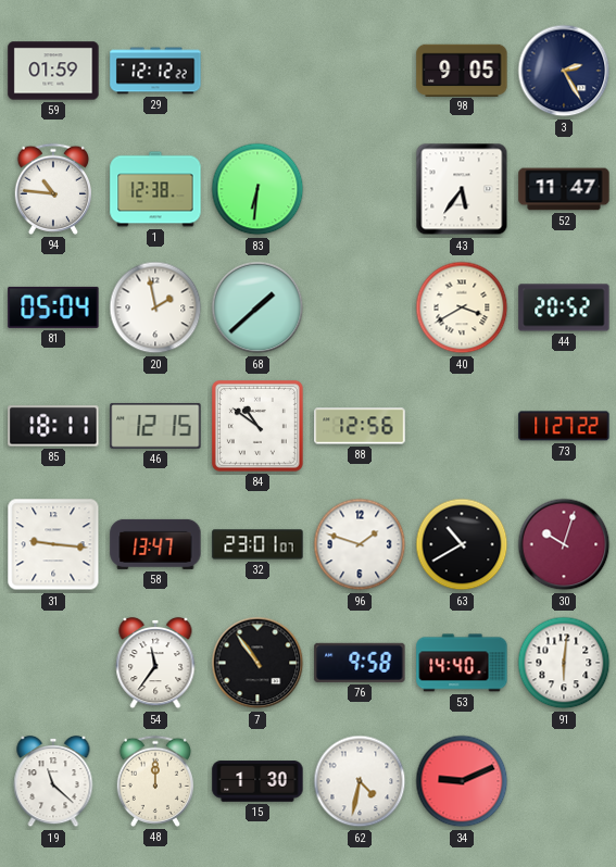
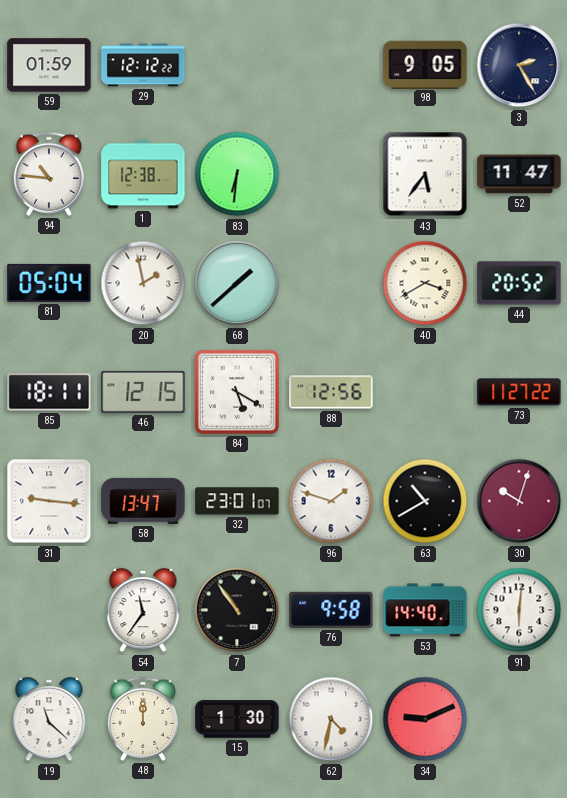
84: 10:51 -> 5:20 (237, 392)
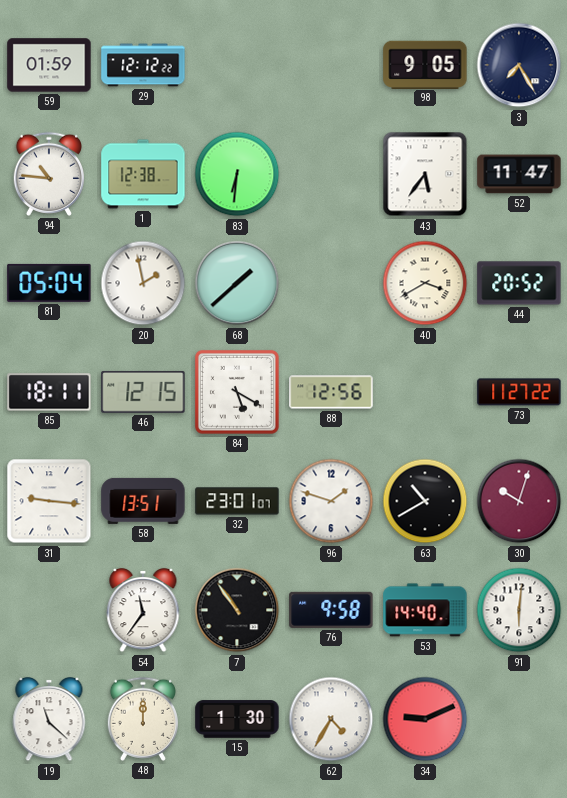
3: 2:25 -> 7:25 (519, 65)
58: 13:47 -> 13:51 (143, 501)
62: 4:32 -> 4:35 (331, 719)
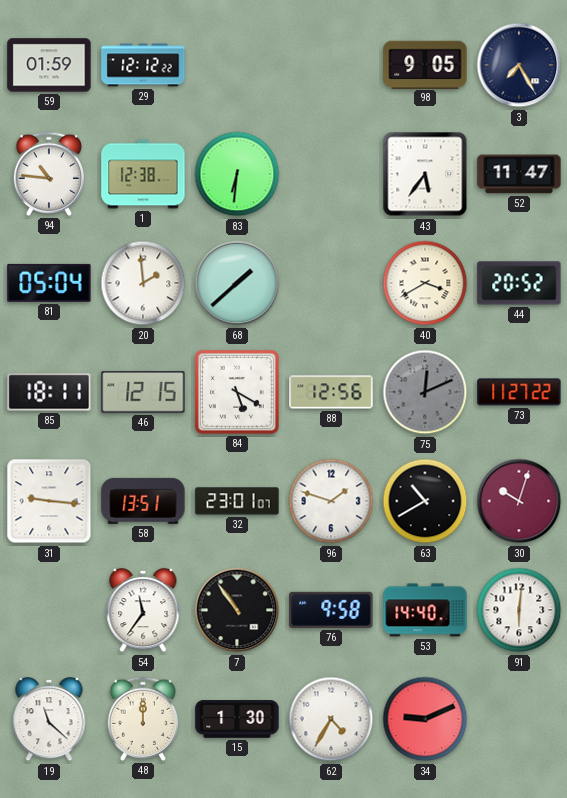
20: 1:58 -> 1:59 (143, 283)
75: none -> 12:11 (425, 392)
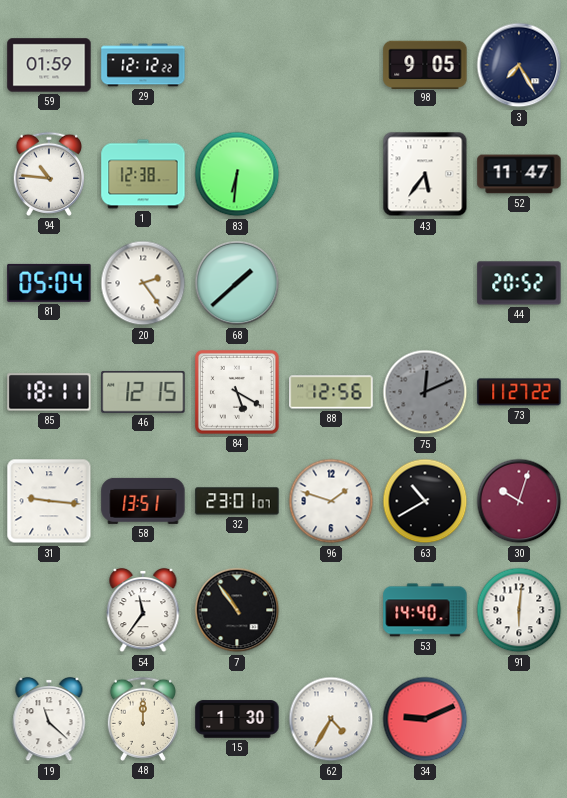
20: 1:59 -> 2:24 (143, 283)
40: 3:40 -> none (425, 283)
76: 9:58 -> none (331, 610)
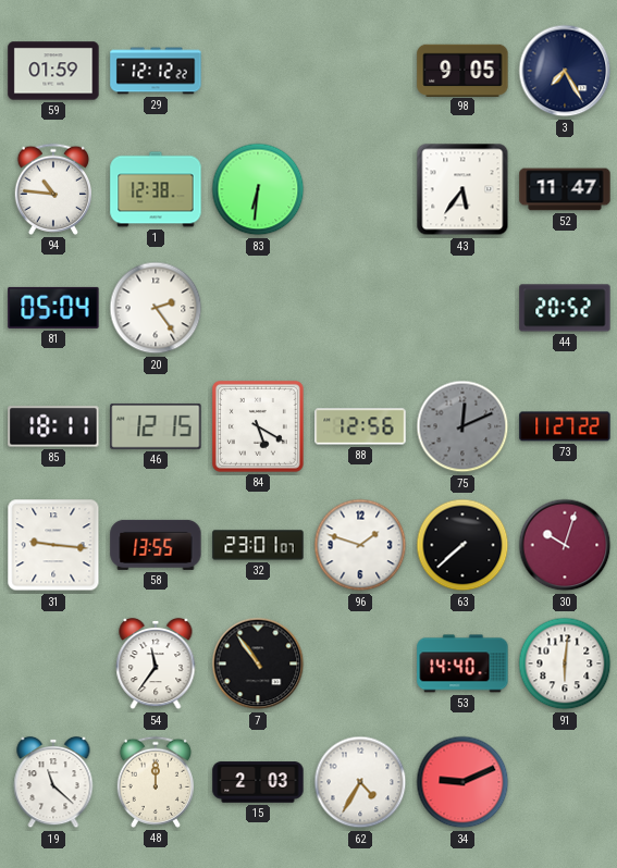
68: 1:38 -> none (237, 283)
58: 13:51 -> 13:55 (156, 545)
63: 10:40 -> 7:38 (462, 545)
15: 1:30 -> 2:03 (258, 782)
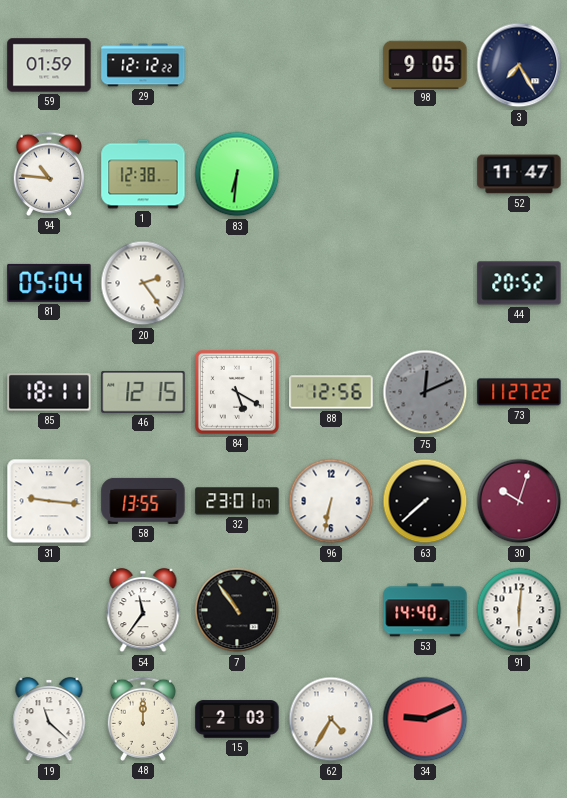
43: 5:36 -> none (462, 189)
96: 1:48 -> 6:32 (331, 501)
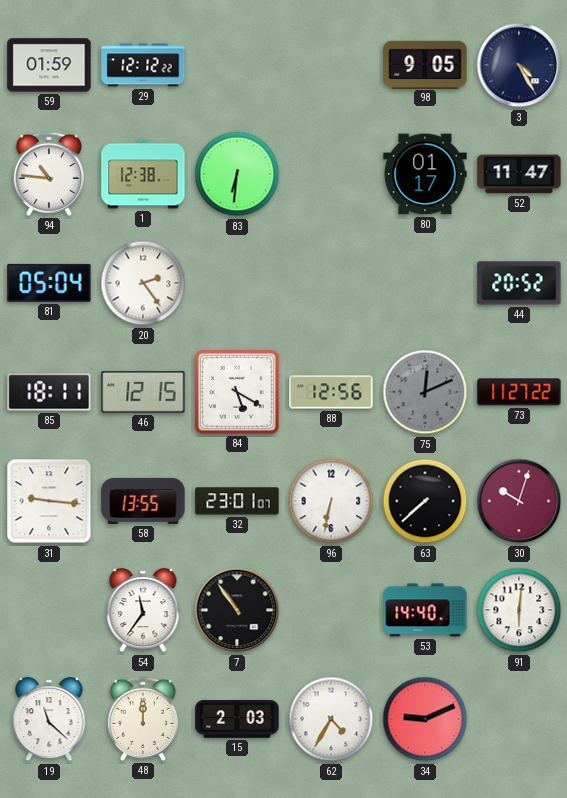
3: 7:25 -> 4:25 (519, 65)
80: none -> 01:17 (425, 174)
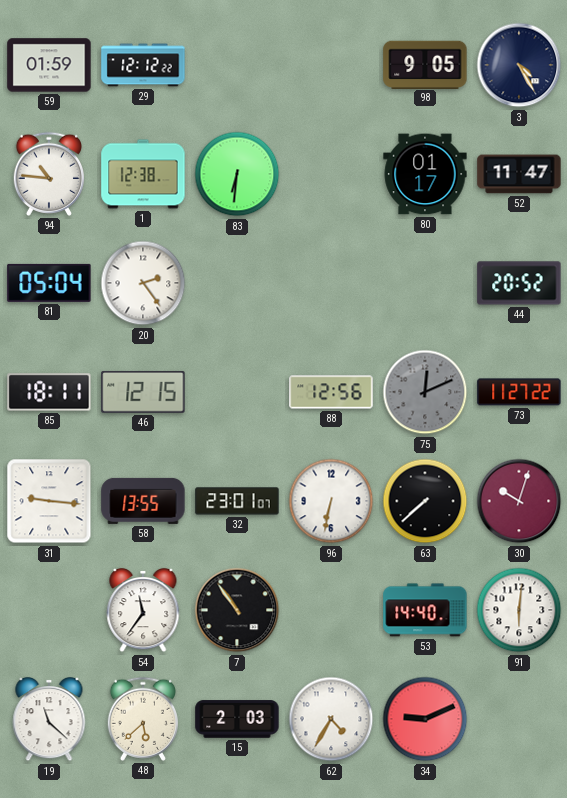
84: 5:20 -> none (237, 392)
48: 12:00 -> 5:38 (142, 719)
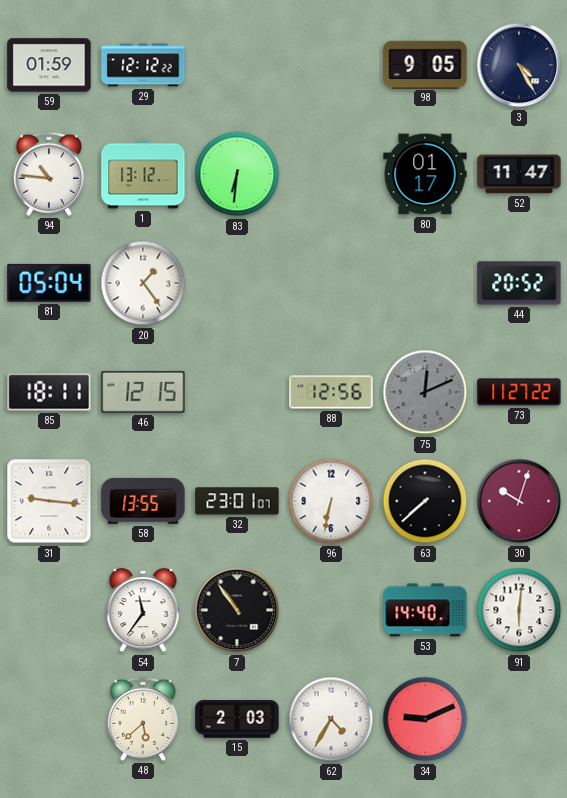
1: 12:38 -> 13:12 (143, 174)
20: 2:24 -> 1:24 (143, 283)
19: 11:22 -> none (49, 719)
